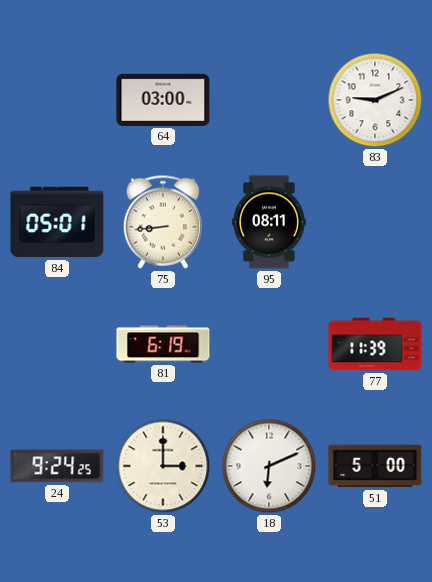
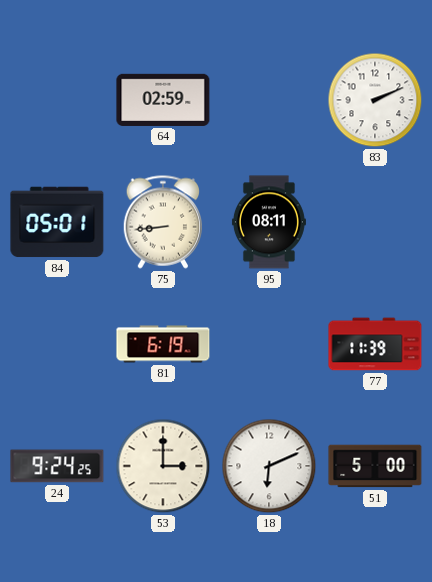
64: 03:00 -> 02:59 (163, 100)
83: 9:11 -> 2:11 (375, 100)
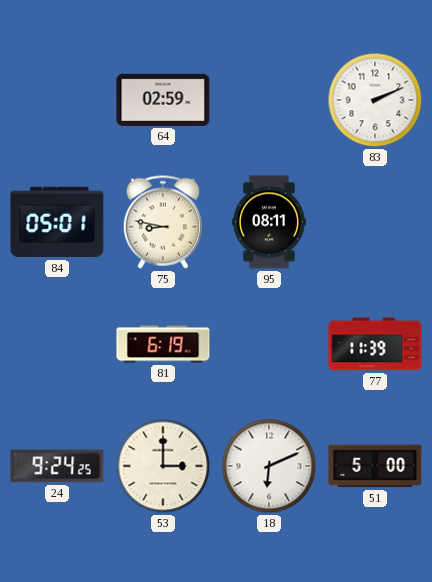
75: 8:44 -> 8:47 (163, 222)
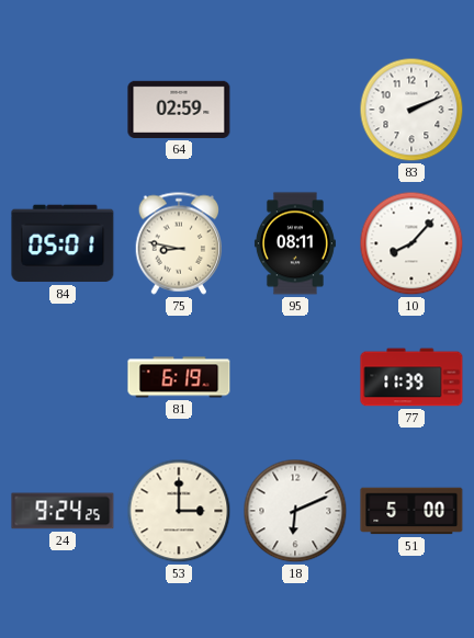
10: none -> 8:07 (411, 243)
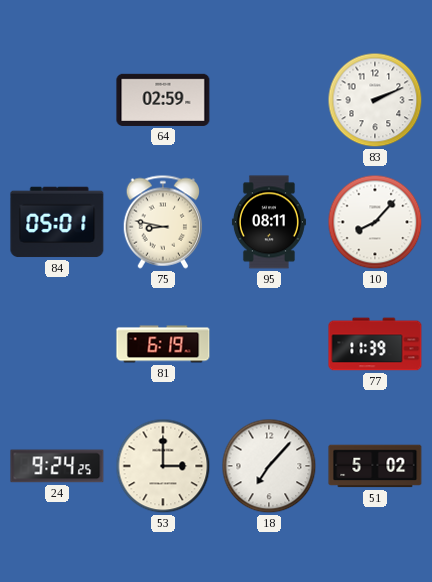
18: 6:11 -> 7:07 (269, 466)
51: 5:00 -> 5:02 (375, 466)
